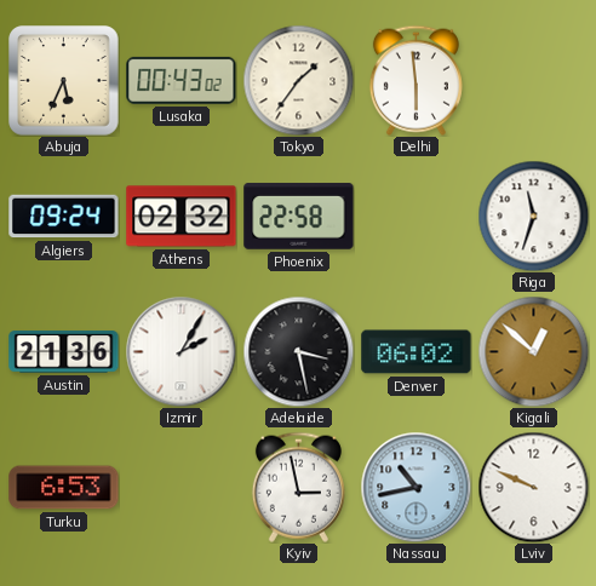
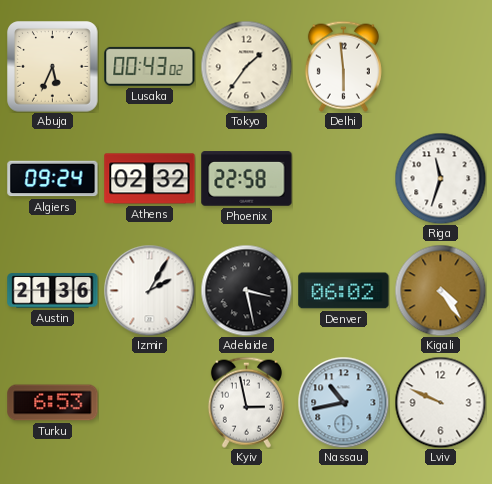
Kigali: 12:52 -> 4:24 (440, 290)
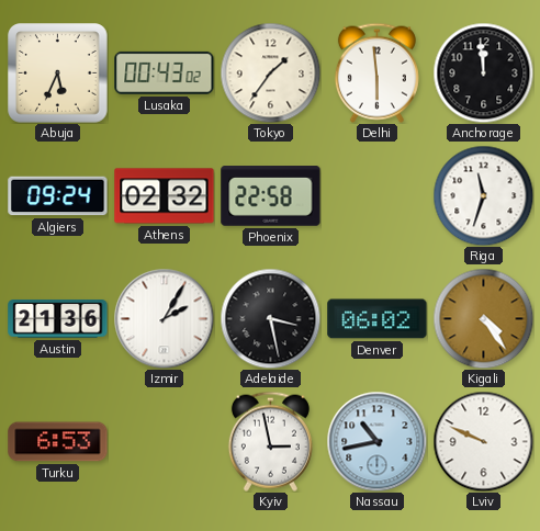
Anchorage: none -> 11:59 (483, 72)
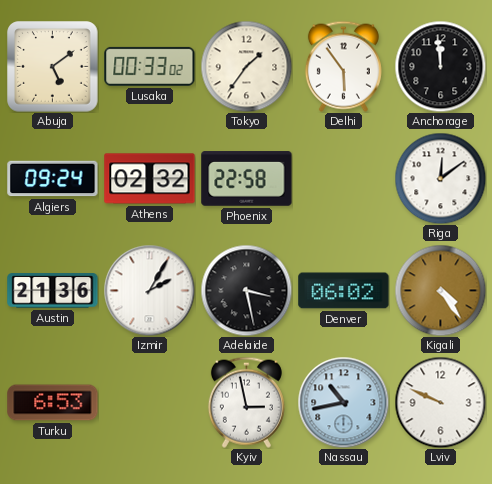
Abuja: 5:34 -> 5:09 (53, 67)
Lusaka: 00:43 -> 00:33 (150, 66)
Delhi: 5:59 -> 5:54 (343, 66)
Riga: 11:33 -> 12:09 (440, 178)
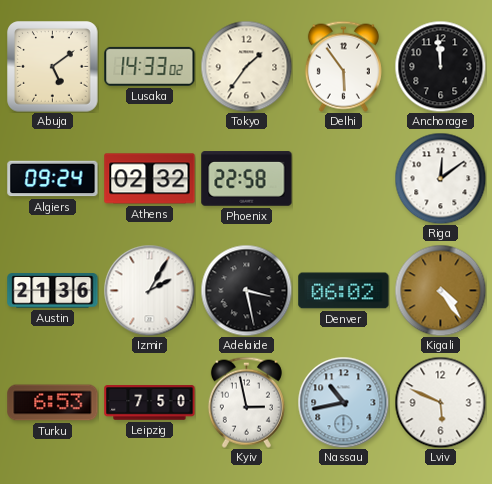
Lusaka: 00:33 -> 14:33 (150, 66)
Leipzig: none -> 7:50 (150, 403)
Lviv: 9:49 -> 5:49 (440, 402)
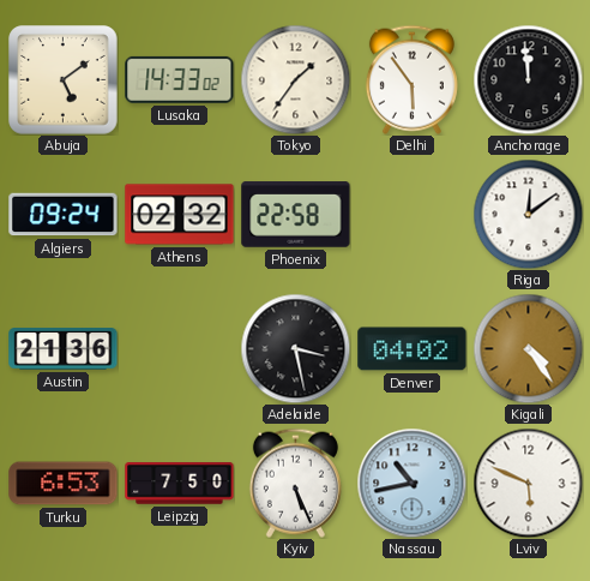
Izmir: 2:05 -> none (149, 290)
Denver: 06:02 -> 04:02 (413, 349)
Kyiv: 2:58 -> 5:26 (295, 483)
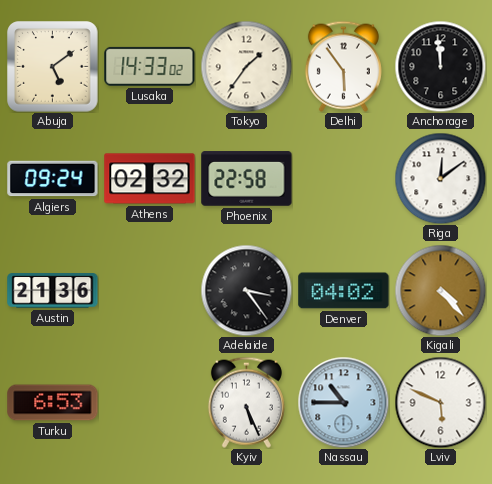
Adelaide: 3:28 -> 3:24 (246, 290)
Kigali: 4:24 -> 4:23 (440, 290)
Leipzig: 7:50 -> none (180, 484)
Nassau: 10:43 -> 10:45 (343, 402)
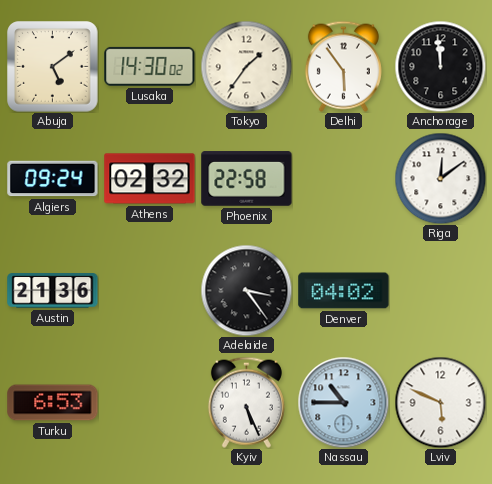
Lusaka: 14:33 -> 14:30 (150, 66)
Kigali: 4:23 -> none (440, 290)
